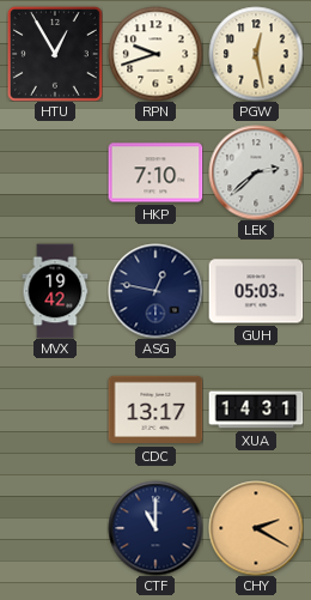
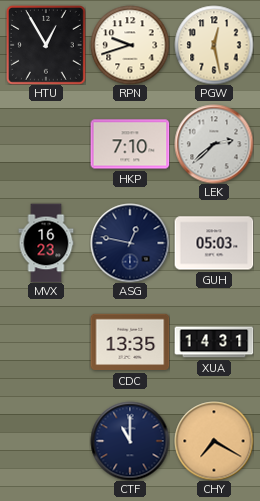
MVX: 19:42 -> 16:23 (46, 243)
CDC: 13:17 -> 13:35 (130, 342)
CHY: 2:20 -> 7:20 (214, 441)
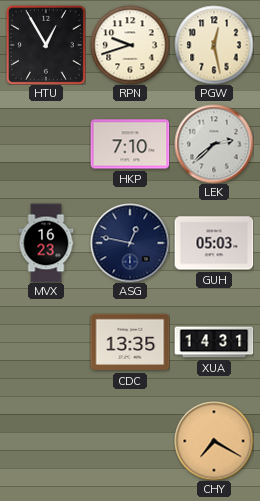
CTF: 11:00 -> none (130, 441)
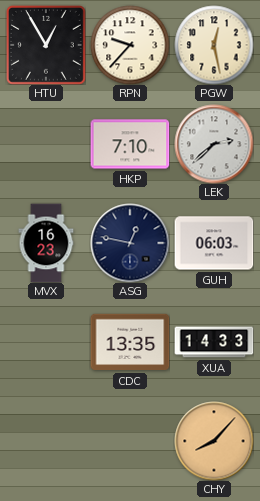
RPN: 9:42 -> 9:37 (130, 45)
GUH: 05:03 -> 06:03 (214, 243)
XUA: 14:31 -> 14:33 (214, 342)
CHY: 7:20 -> 8:07 (214, 441)
